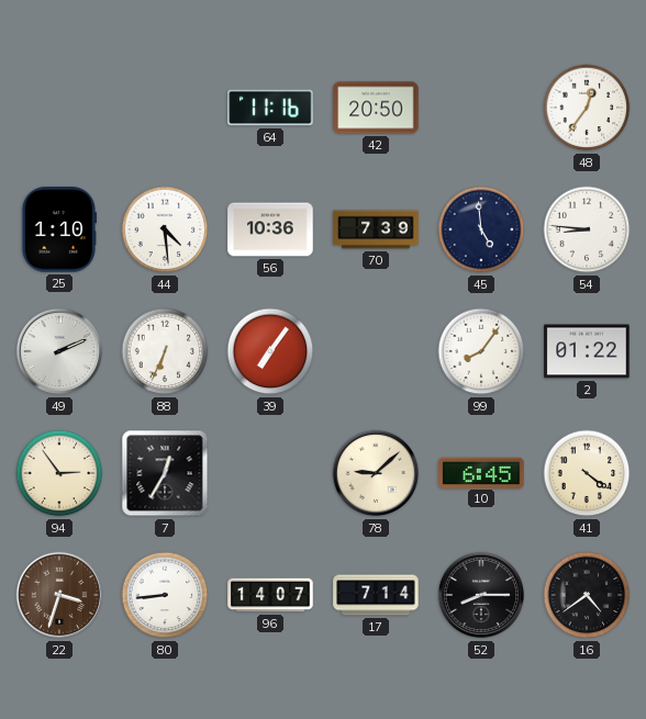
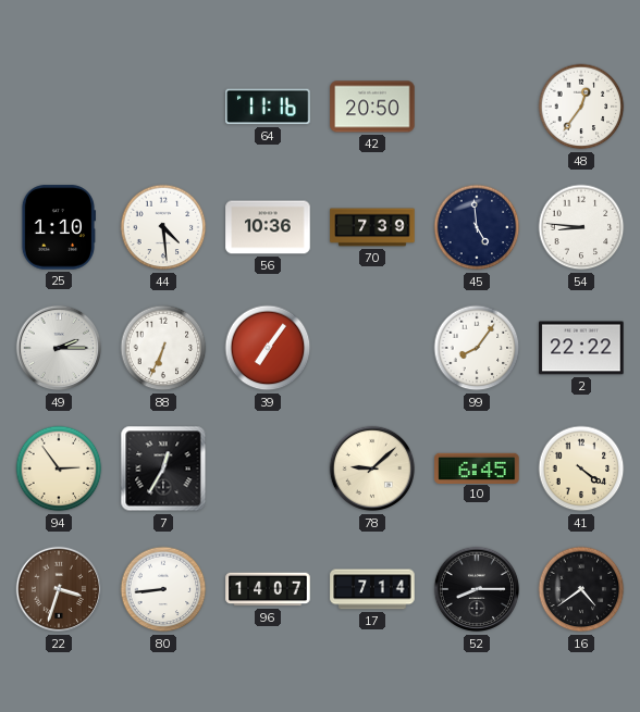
49: 2:11 -> 2:15 (59, 348)
2: 01:22 -> 22:22 (581, 348)
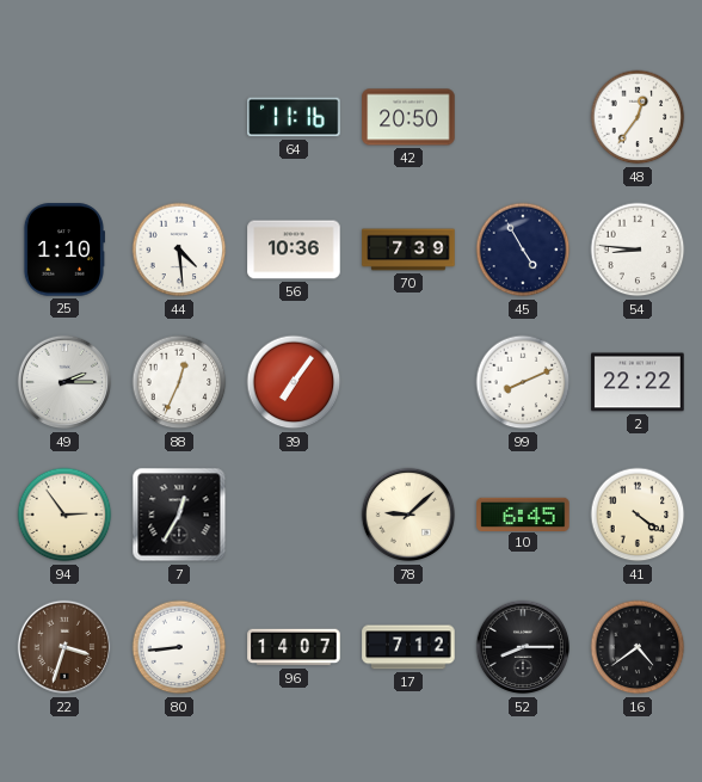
45: 4:59 -> 4:55 (523, 250)
88: 6:34 -> 12:34 (179, 382)
99: 8:06 -> 8:11 (523, 382)
17: 7:14 -> 7:12 (408, 647)
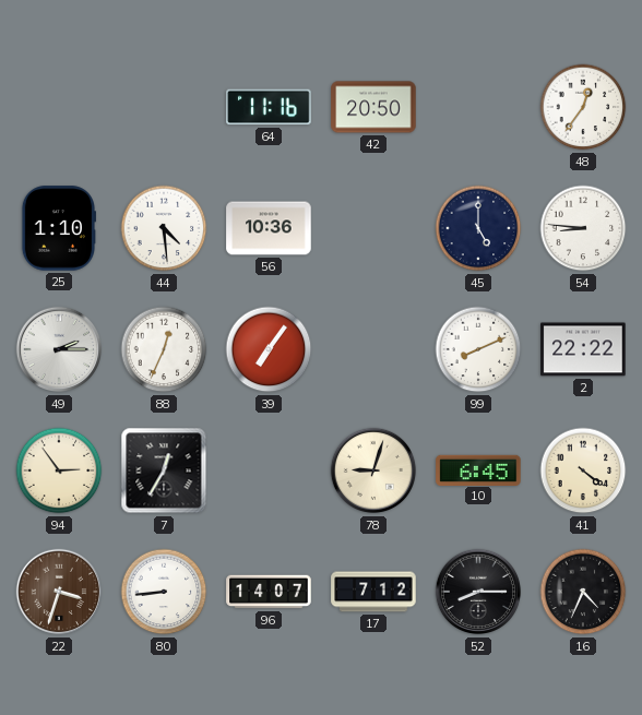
70: 7:39 -> none (408, 250)
45: 4:55 -> 5:00 (478, 228)
78: 9:08 -> 9:03 (373, 470)
16: 4:39 -> 4:34 (583, 592)
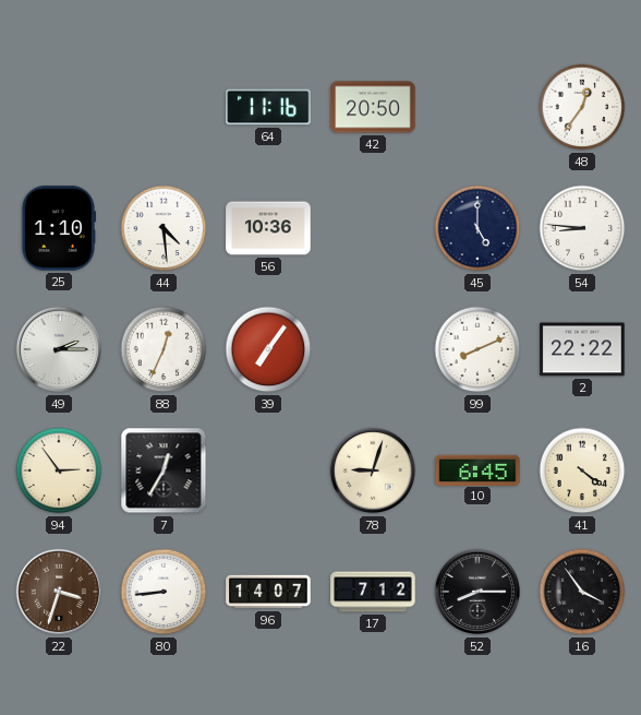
16: 4:34 -> 3:54 (582, 592)
